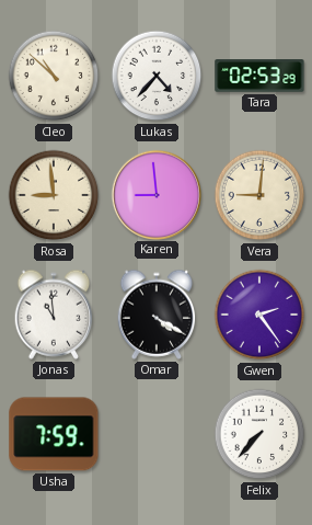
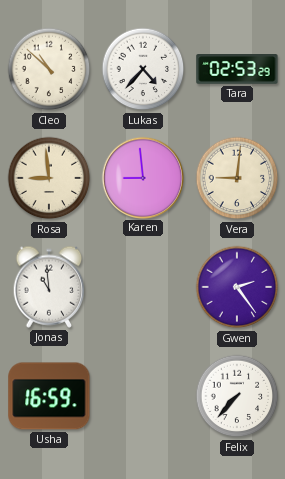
Omar: 4:20 -> none (157, 315)
Usha: 7:59 -> 16:59 (49, 396)
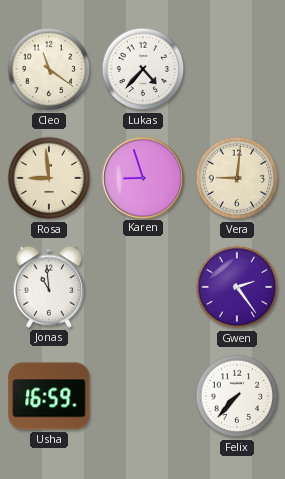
Cleo: 10:52 -> 11:21 (49, 69)
Tara: 02:53 -> none (237, 70)
Karen: 8:59 -> 8:57 (142, 177)
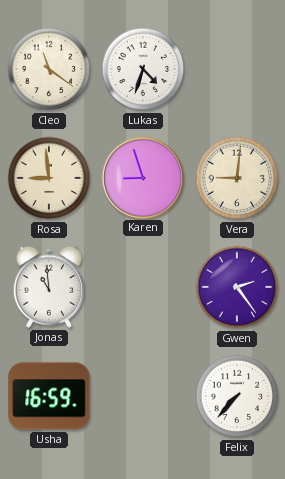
Lukas: 4:37 -> 4:33 (143, 69)
